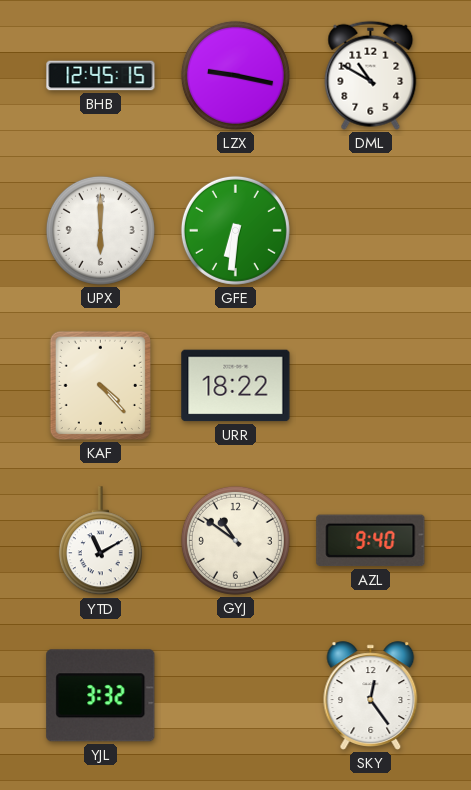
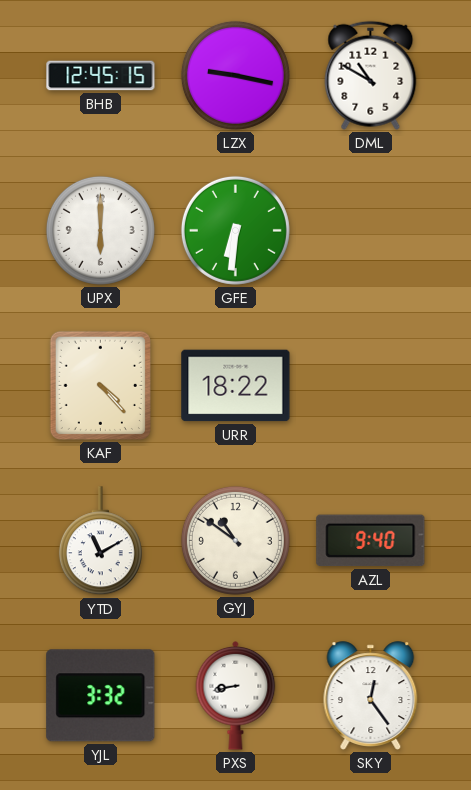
PXS: none -> 8:43 (236, 696)
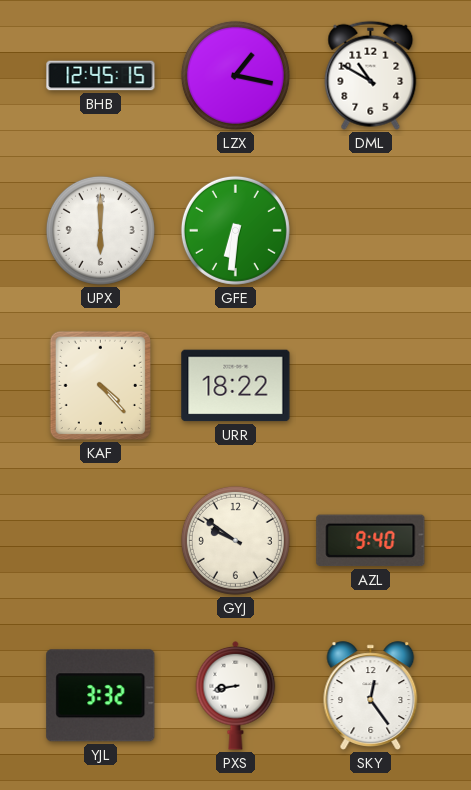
LZX: 9:17 -> 1:17 (235, 75)
YTD: 11:10 -> none (100, 541)
GYJ: 10:51 -> 9:51 (235, 540)
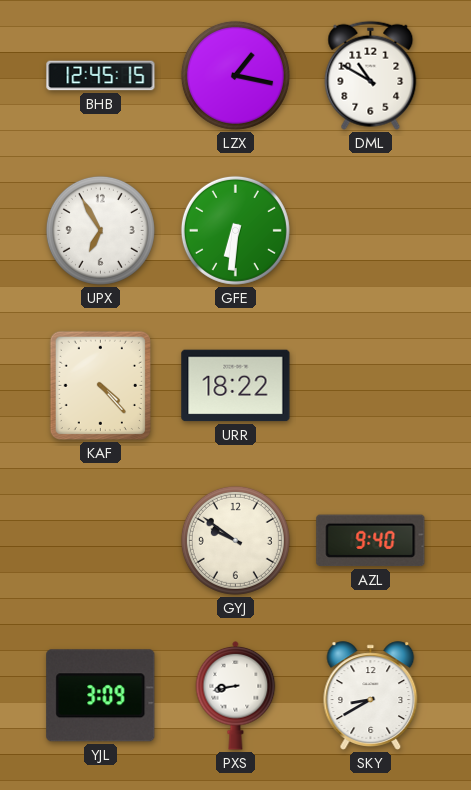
UPX: 6:00 -> 6:55 (100, 230)
YJL: 3:32 -> 3:09 (101, 696)
SKY: 12:24 -> 8:40 (371, 696)
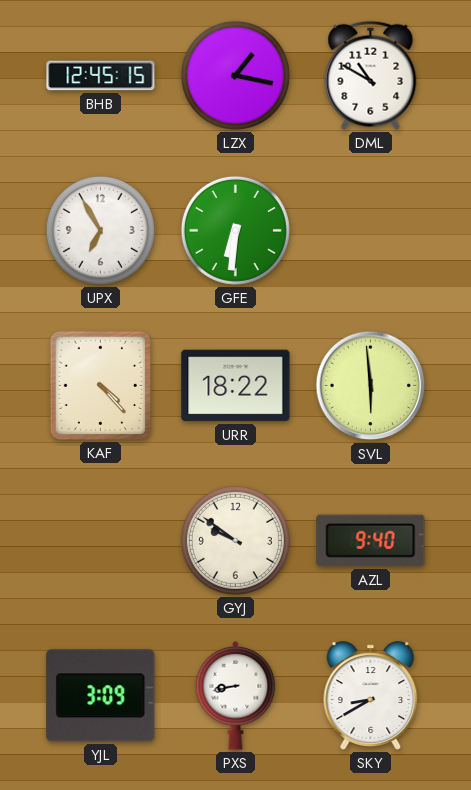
SVL: none -> 5:59 (371, 386)
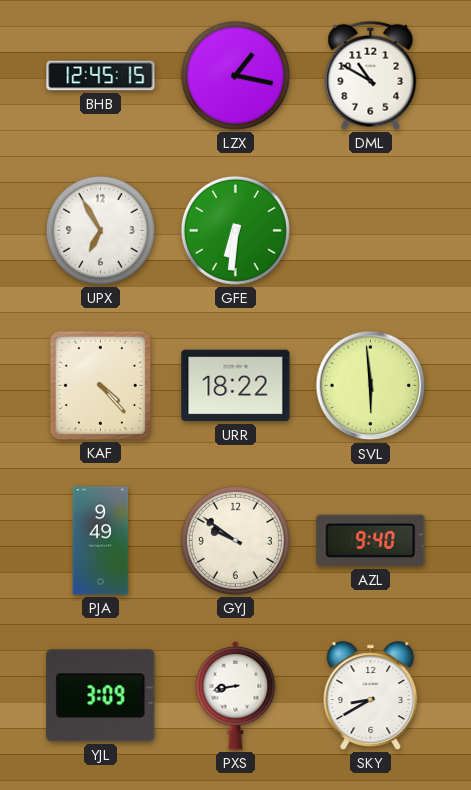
PJA: none -> 9:49 (101, 541)
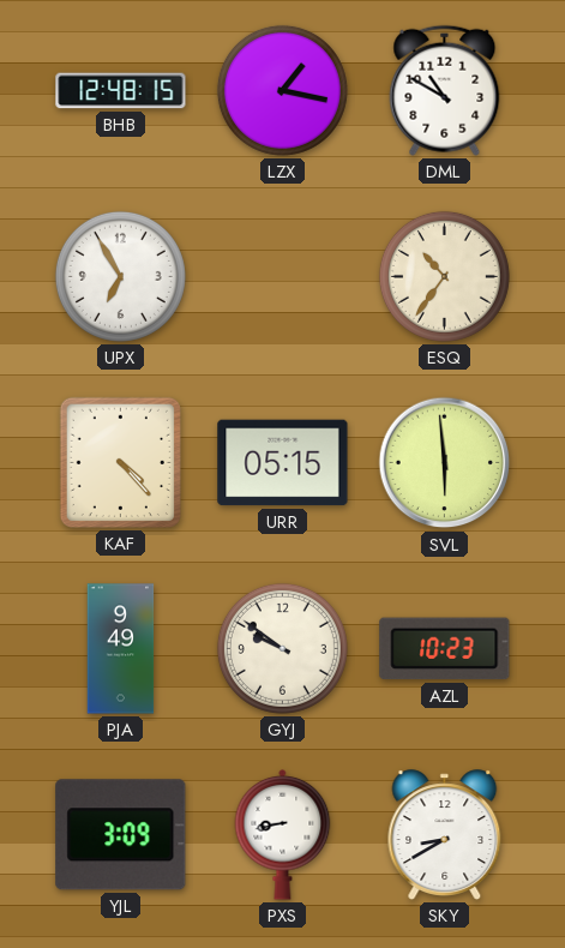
BHB: 12:45 -> 12:48 (121, 91)
GFE: 6:31 -> none (235, 230)
ESQ: none -> 10:36 (444, 276)
URR: 18:22 -> 05:15 (283, 463)
AZL: 9:40 -> 10:23 (445, 649)
